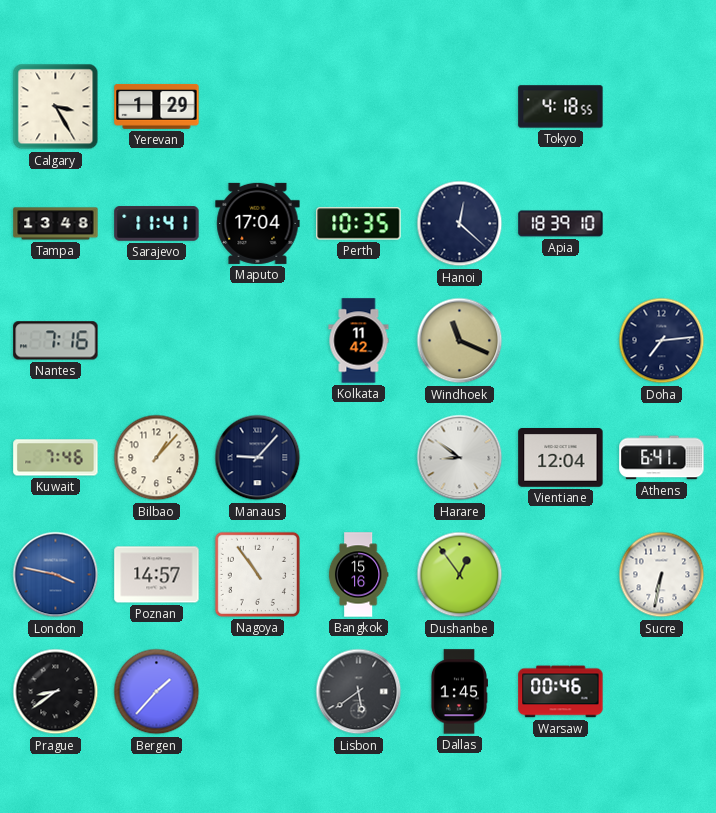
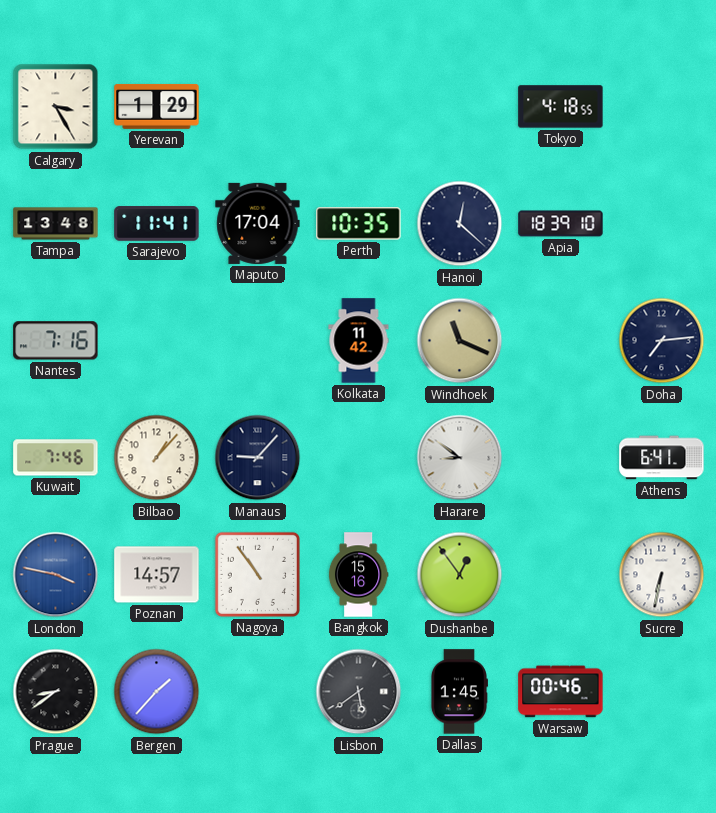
Vientiane: 12:04 -> none (561, 458)
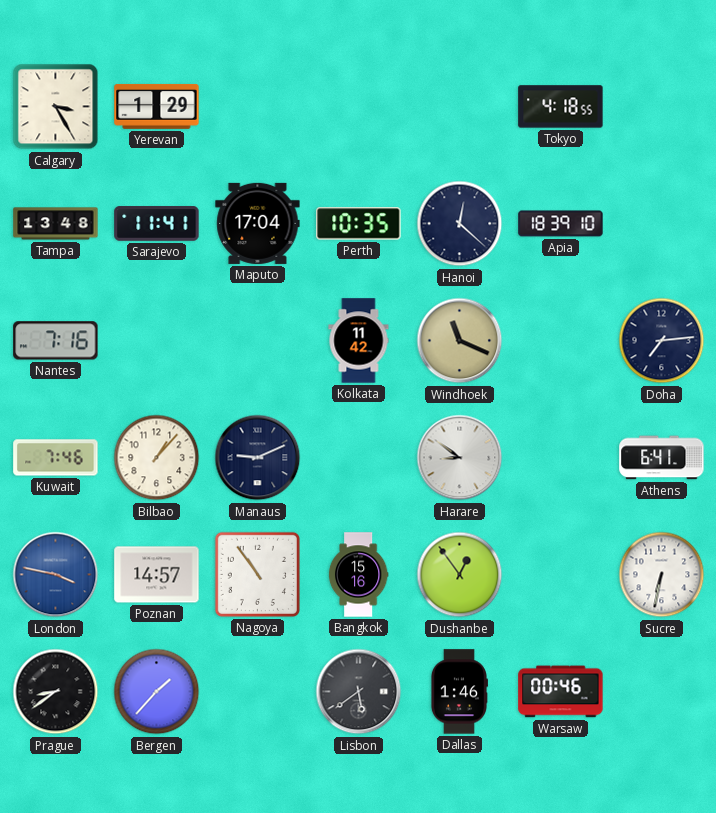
Manaus: 9:07 -> 9:11 (258, 458)
Dallas: 1:45 -> 1:46 (459, 692)
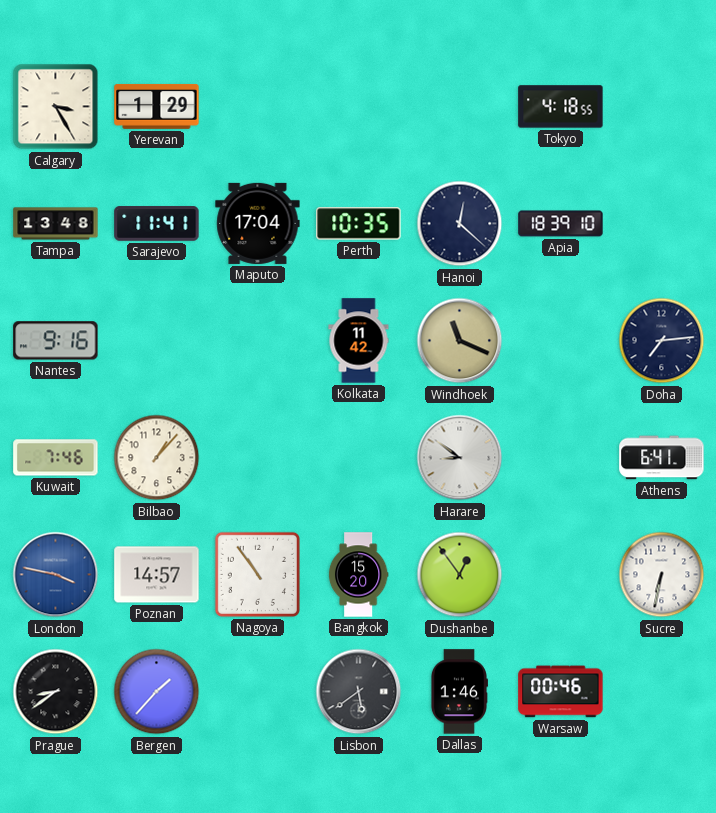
Nantes: 7:16 -> 9:16 (56, 341)
Manaus: 9:11 -> none (258, 458)
Bangkok: 15:16 -> 15:20 (358, 575)
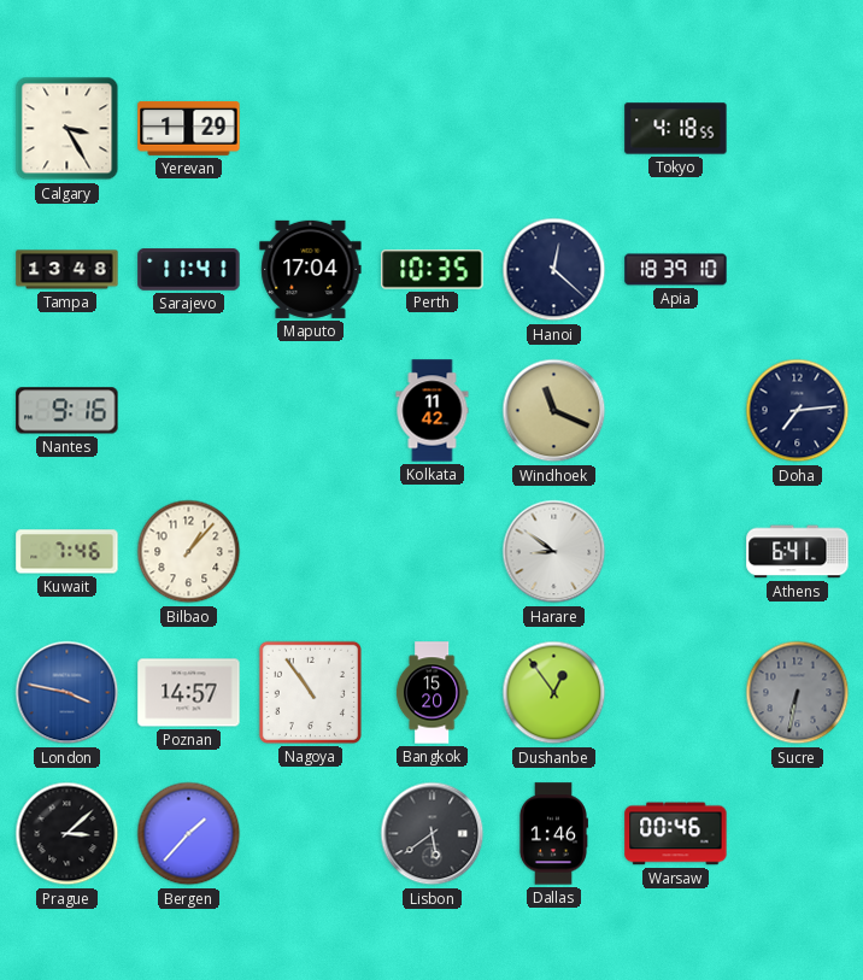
Sucre dial: white -> grey (798, 693)
Prague: 8:39 -> 3:08 (67, 834)
